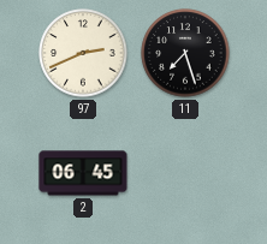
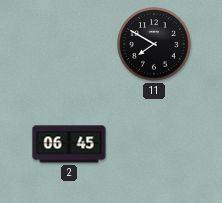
97: 2:41 -> none (83, 53)
11: 7:27 -> 7:50 (154, 44)
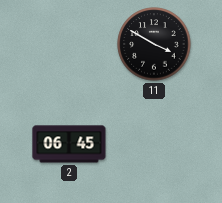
11: 7:50 -> 3:50 (154, 44)
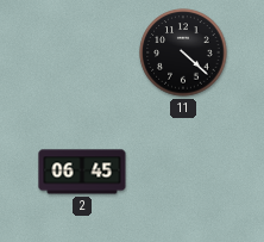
11: 3:50 -> 4:22 (183, 52)
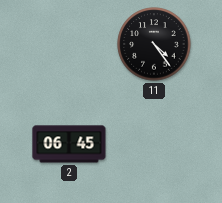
11: 4:22 -> 4:24 (154, 44)
